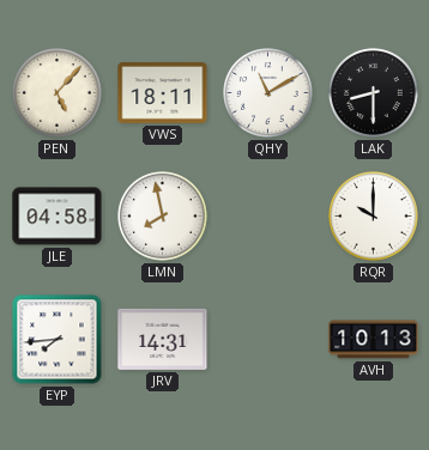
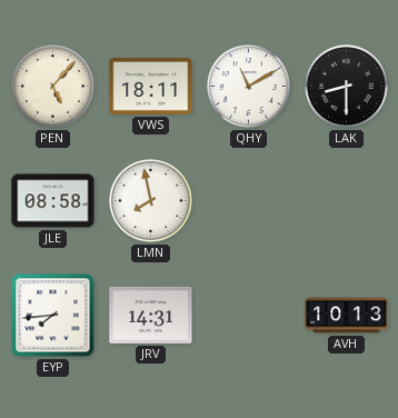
JLE: 04:58 -> 08:58 (53, 201)
RQR: 10:00 -> none (374, 217)
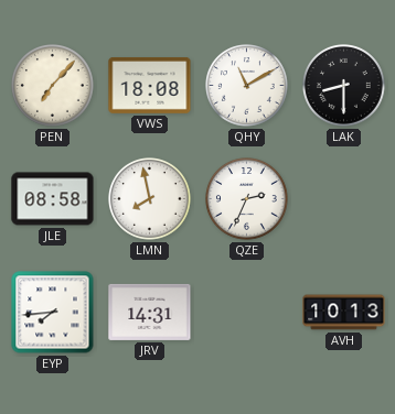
PEN: 5:07 -> 7:07 (53, 86)
VWS: 18:11 -> 18:08 (150, 86)
QZE: none -> 2:34 (247, 199)
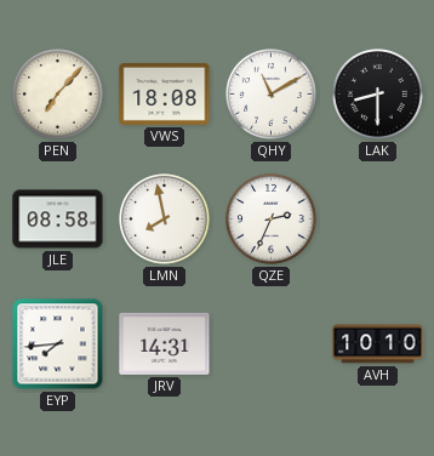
AVH: 10:13 -> 10:10 (378, 344)
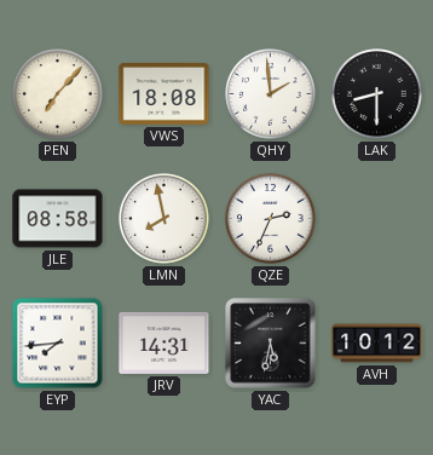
QHY: 11:10 -> 1:59 (271, 94)
YAC: none -> 5:32 (271, 344)
AVH: 10:10 -> 10:12 (377, 344)
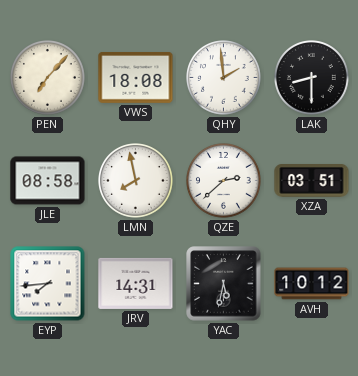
QZE: 2:34 -> 2:38 (224, 181)
XZA: none -> 03:51 (312, 181)
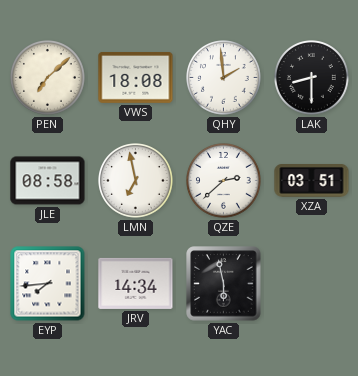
PEN: 7:07 -> 7:08 (48, 78)
LMN: 7:58 -> 6:58 (136, 181)
JRV: 14:31 -> 14:34 (136, 283)
YAC: 5:32 -> 5:58 (224, 284)
AVH: 10:12 -> none (312, 284)
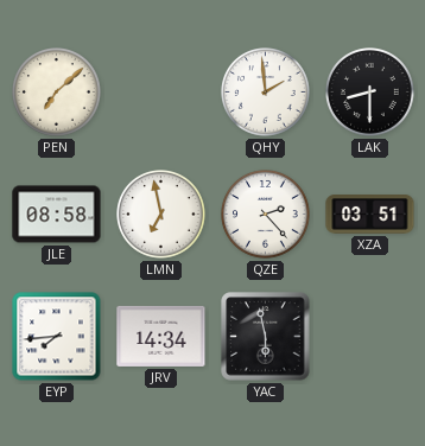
VWS: 18:08 -> none (136, 78)
QZE: 2:38 -> 2:23 (266, 215)
